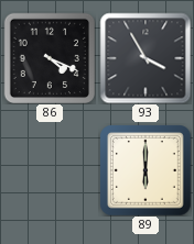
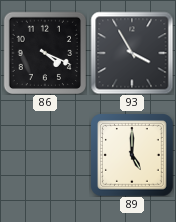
89: 6:00 -> 5:00 (132, 155)
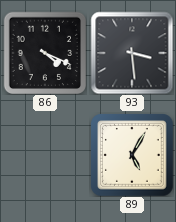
93: 3:55 -> 3:29 (132, 53)
89: 5:00 -> 5:05 (132, 155)
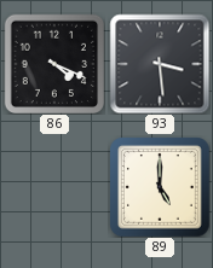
89: 5:05 -> 5:00 (160, 187)
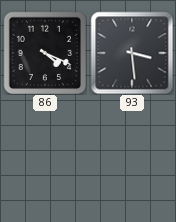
89: 5:00 -> none (160, 187)
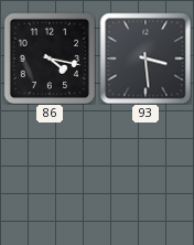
86: 4:19 -> 4:17 (48, 57)
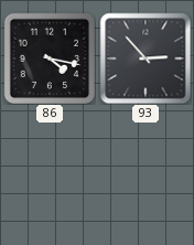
93: 3:29 -> 2:53 (145, 58)
